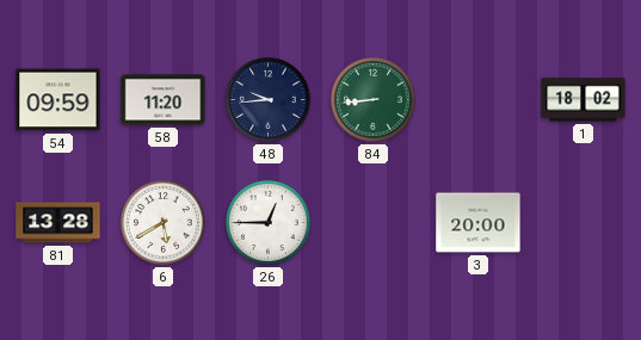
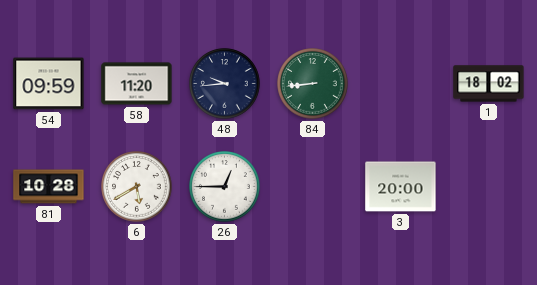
81: 13:28 -> 10:28 (49, 187)
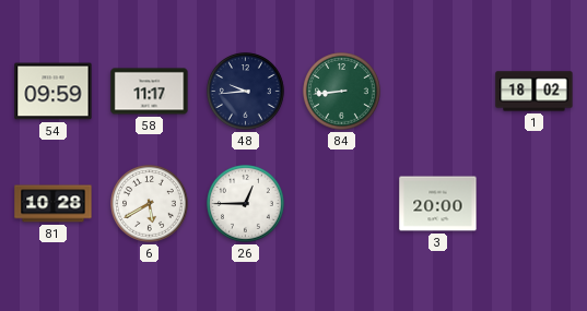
58: 11:20 -> 11:17 (150, 92)
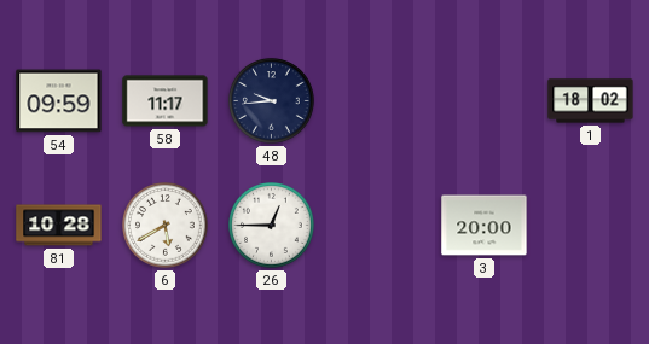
84: 8:44 -> none (342, 92)
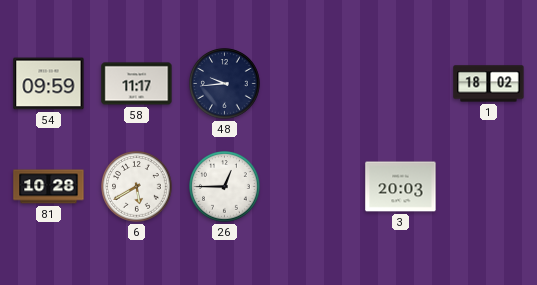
3: 20:00 -> 20:03 (401, 187)
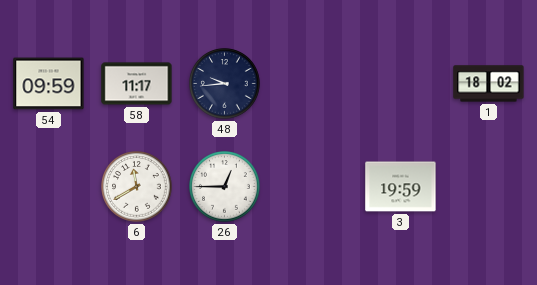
81: 10:28 -> none (49, 187)
6: 5:40 -> 11:40 (137, 187)
3: 20:03 -> 19:59 (401, 187)
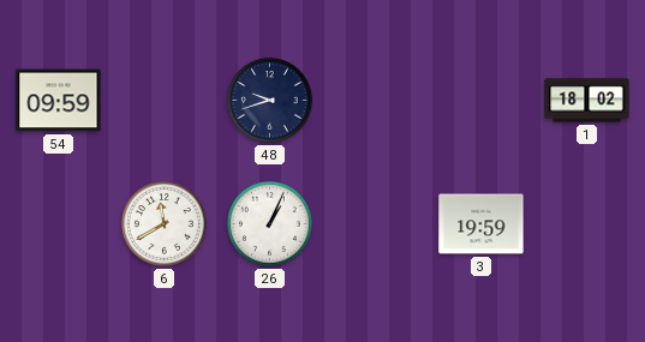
58: 11:17 -> none (137, 84)
48: 9:44 -> 9:42 (270, 101)
26: 12:45 -> 1:04 (270, 224)
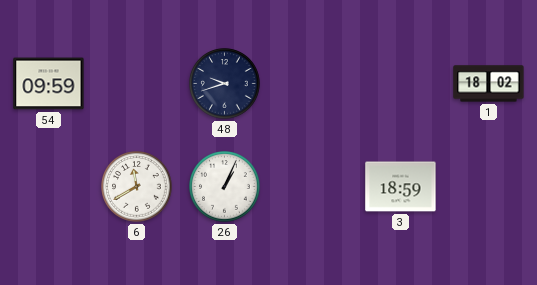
3: 19:59 -> 18:59 (401, 187)
